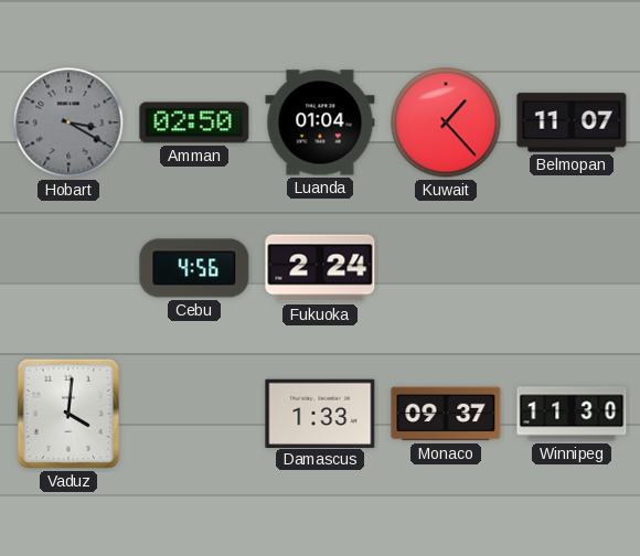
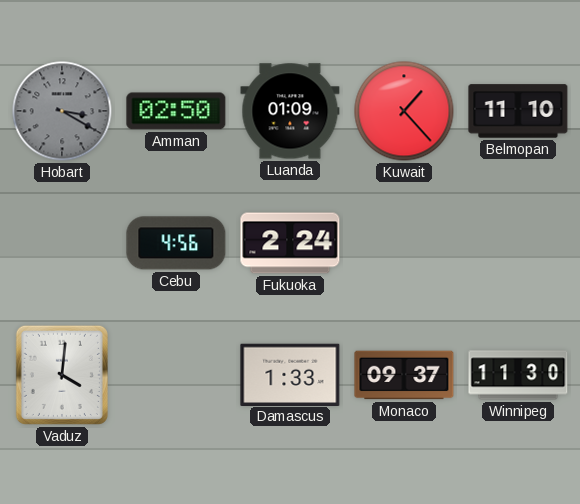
Luanda: 01:04 -> 01:09 (290, 111)
Belmopan: 11:07 -> 11:10 (518, 111)
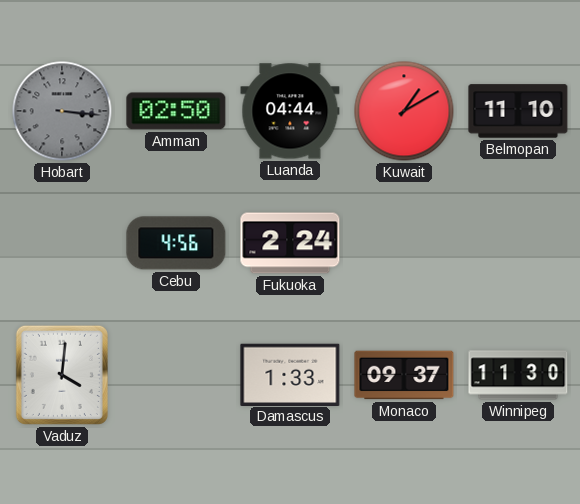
Hobart: 3:20 -> 3:16 (62, 111)
Luanda: 01:09 -> 04:44 (290, 111)
Kuwait: 1:23 -> 1:10 (404, 111)
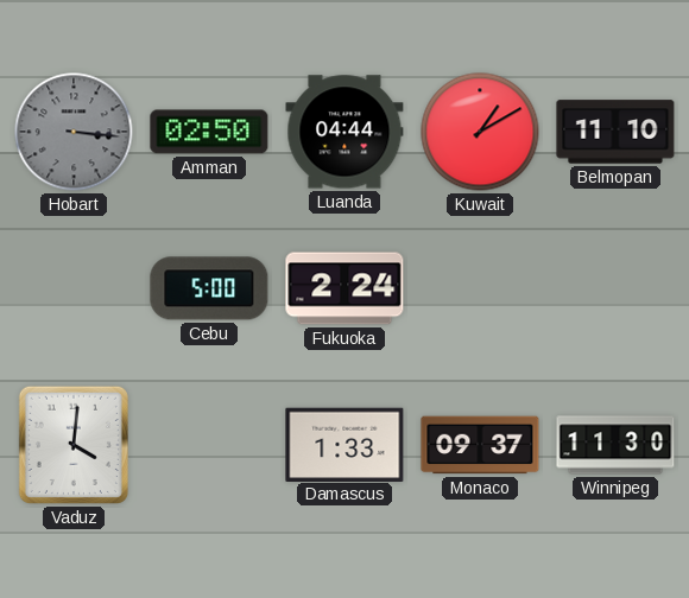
Cebu: 4:56 -> 5:00 (209, 288)
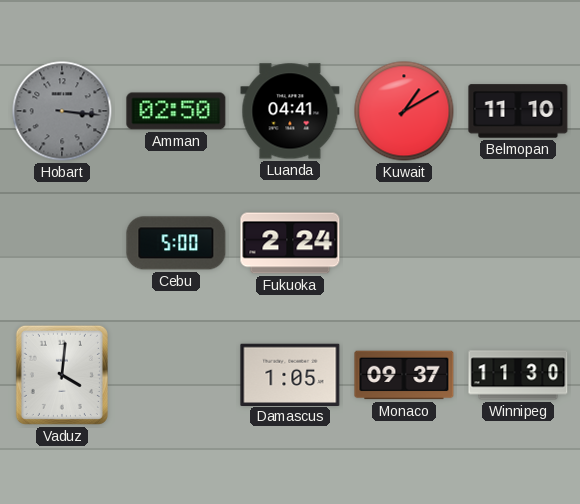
Luanda: 04:44 -> 04:41 (290, 111)
Damascus: 1:33 -> 1:05 (290, 374)
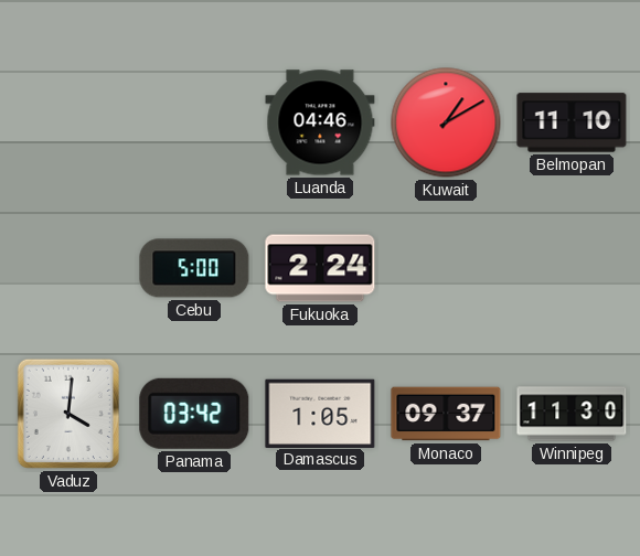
Hobart: 3:16 -> none (62, 111)
Amman: 02:50 -> none (176, 111)
Luanda: 04:41 -> 04:46 (320, 122)
Panama: none -> 03:42 (194, 414)
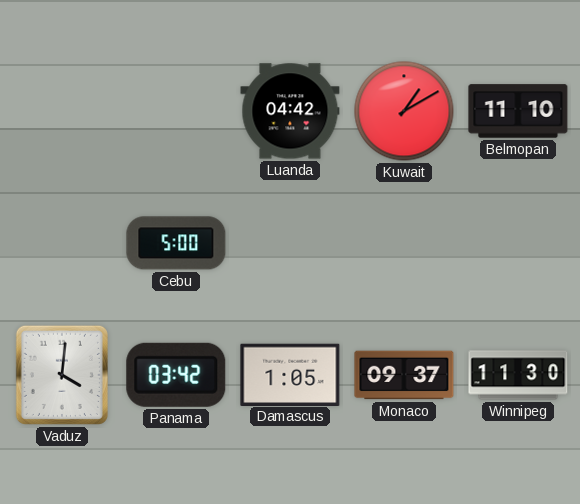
Luanda: 04:46 -> 04:42 (290, 111)
Fukuoka: 2:24 -> none (320, 268)
